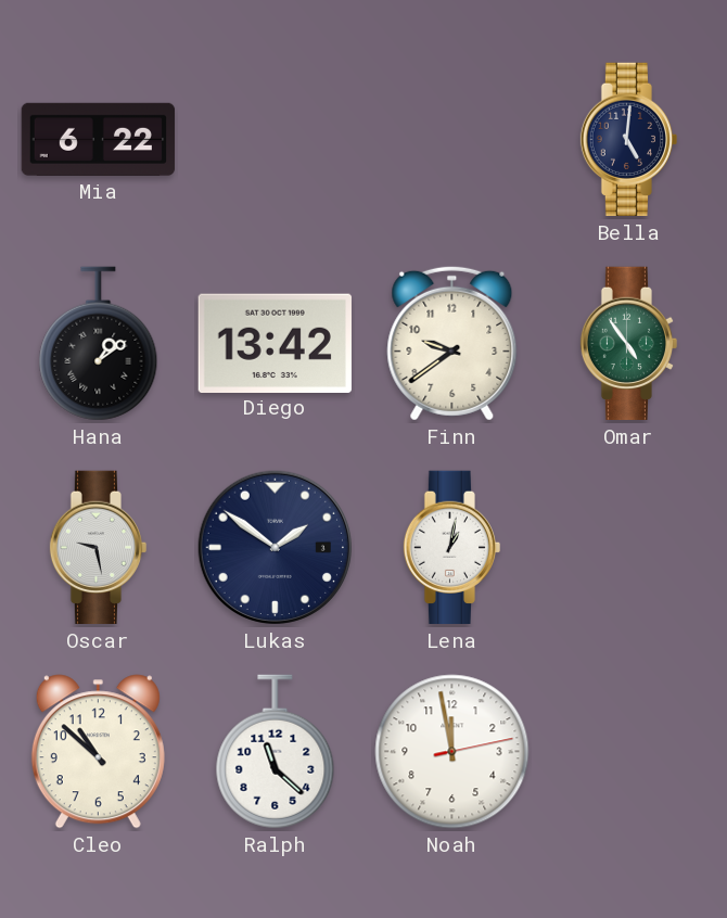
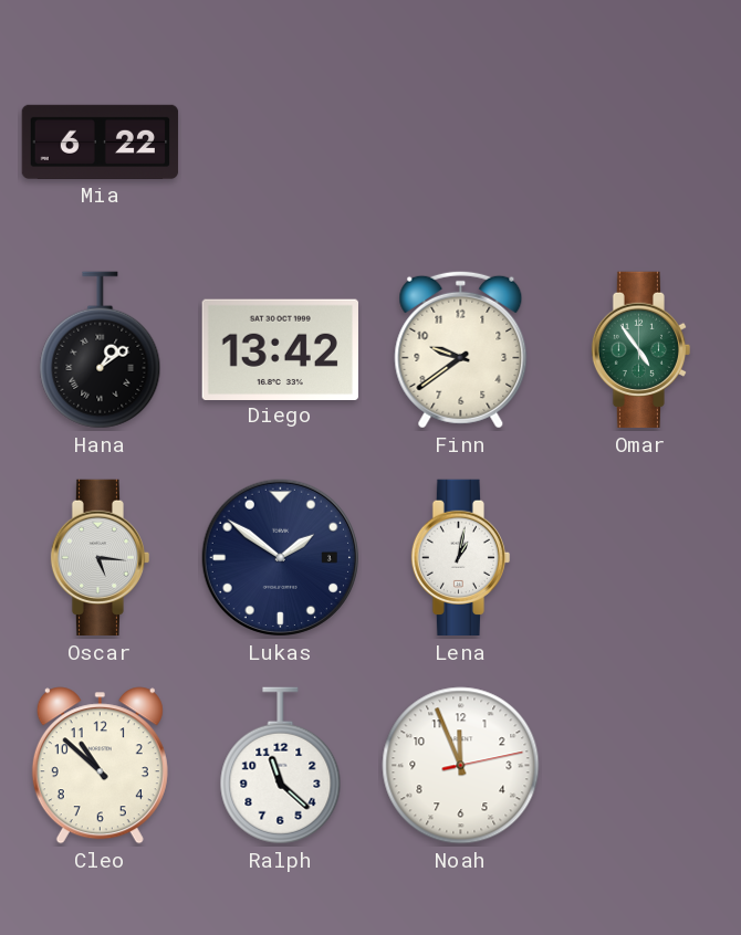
Bella: 5:01 -> none (629, 140)
Oscar: 9:28 -> 5:16 (101, 558)
Noah: 11:58 -> 11:56 (461, 766)
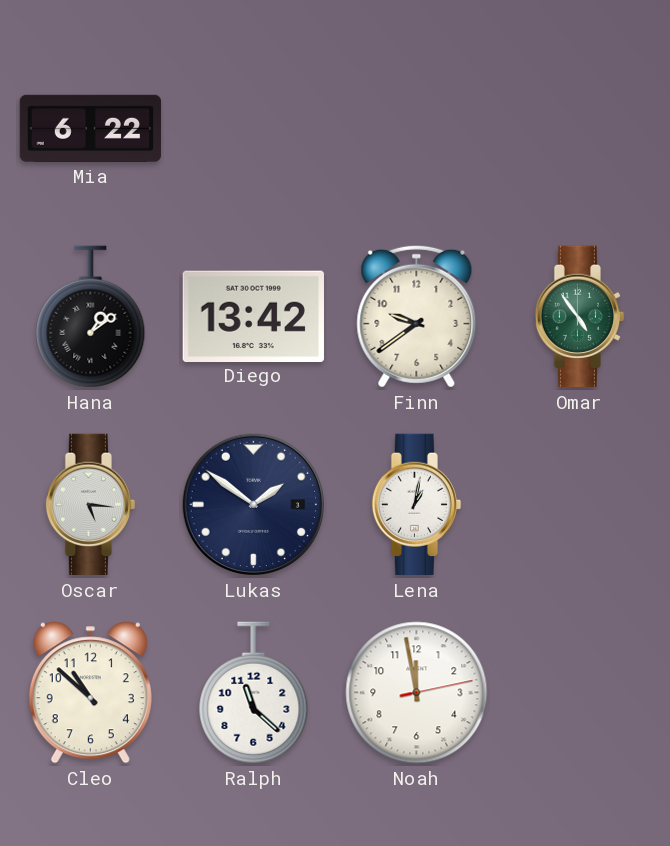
Noah: 11:56 -> 11:58 (417, 693)
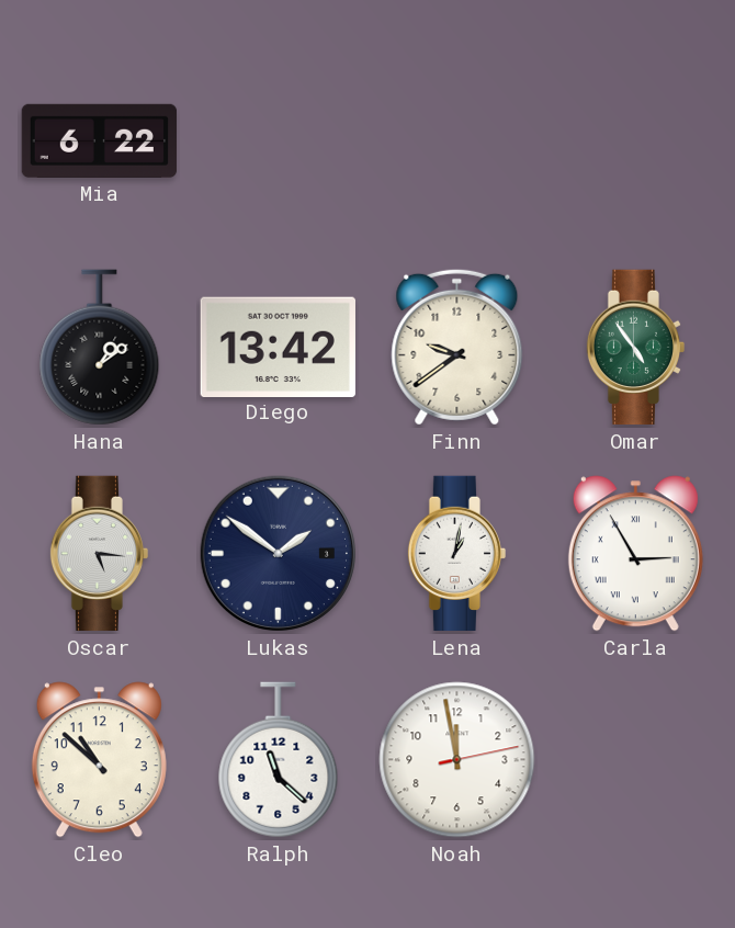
Carla: none -> 2:55 (635, 554)
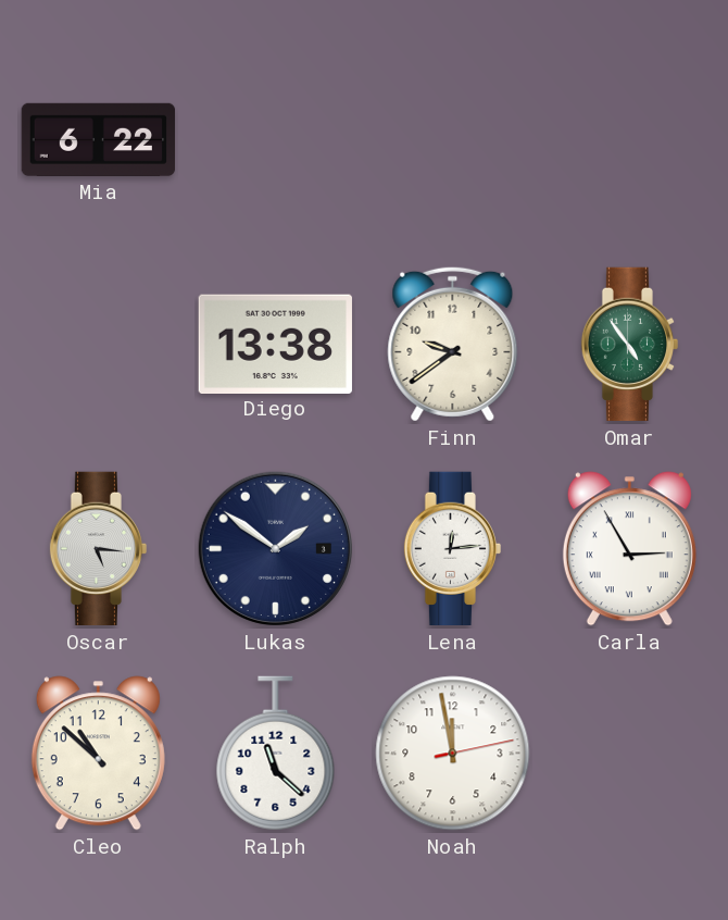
Hana: 1:09 -> none (100, 348)
Diego: 13:42 -> 13:38 (275, 344)
Lena: 1:02 -> 12:14 (453, 549)
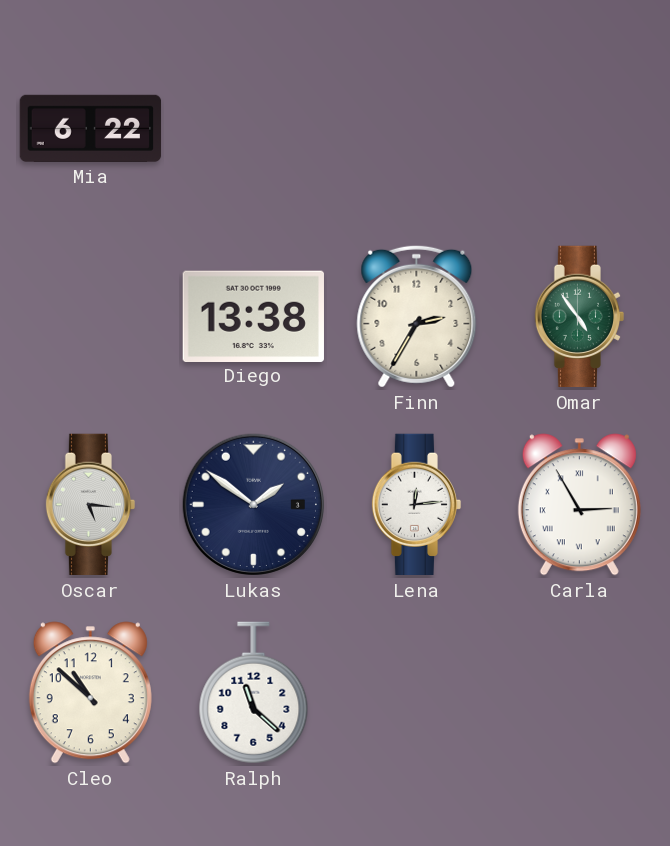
Finn: 9:39 -> 2:35 (417, 316)
Noah: 11:58 -> none (453, 754)
